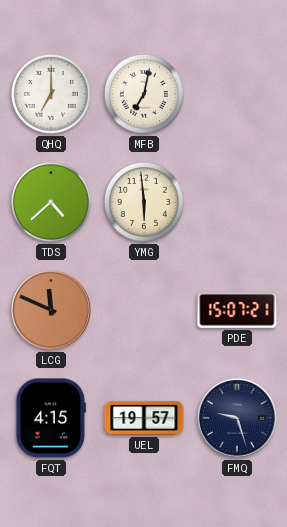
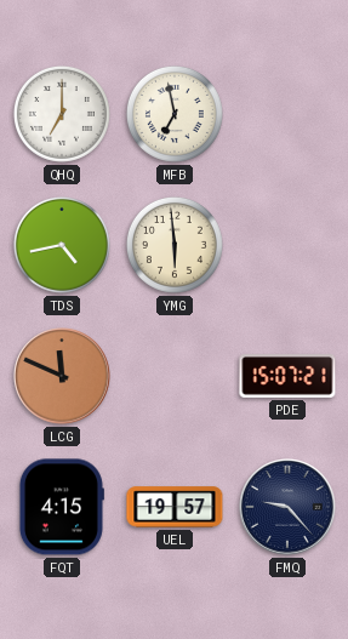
MFB: 7:02 -> 6:58 (175, 114)
TDS: 4:38 -> 4:43 (62, 245)
FMQ: 9:27 -> 9:23 (287, 507)
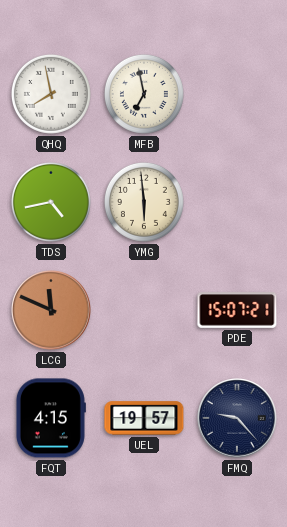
QHQ: 7:00 -> 7:58 (51, 94)
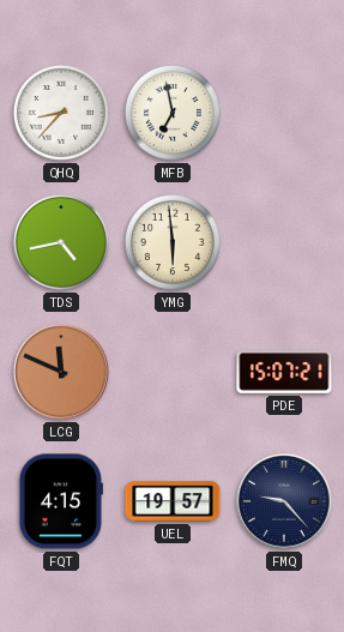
QHQ: 7:58 -> 8:37 (61, 113)
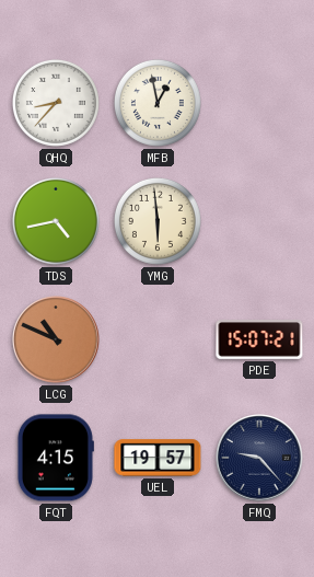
MFB: 6:58 -> 12:58 (158, 103)
LCG: 11:49 -> 10:49 (56, 339)
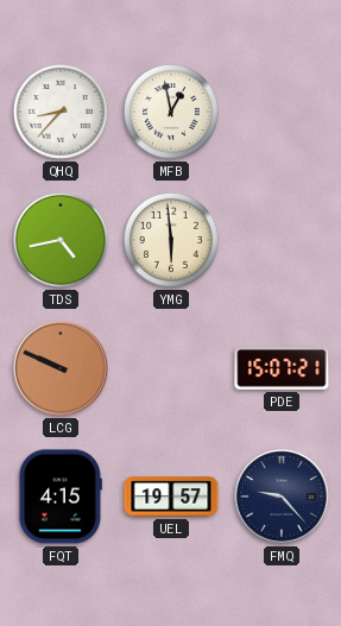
LCG: 10:49 -> 9:49 (61, 368)
